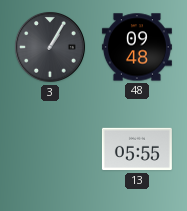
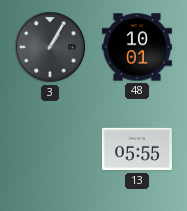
48: 09:48 -> 10:01 (137, 47)
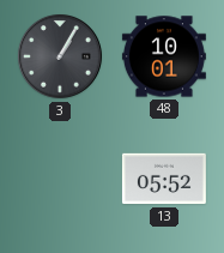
13: 05:55 -> 05:52 (164, 179)
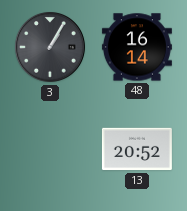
48: 10:01 -> 16:14 (137, 47)
13: 05:52 -> 20:52 (137, 149)
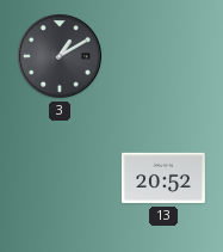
3: 1:05 -> 1:10 (61, 57)
48: 16:14 -> none (137, 47)
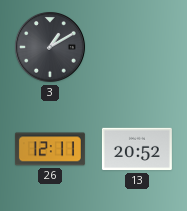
26: none -> 12:11 (50, 149)
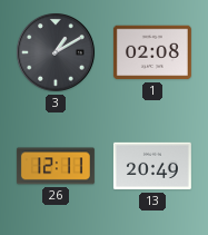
1: none -> 02:08 (152, 52)
13: 20:52 -> 20:49 (152, 166)
